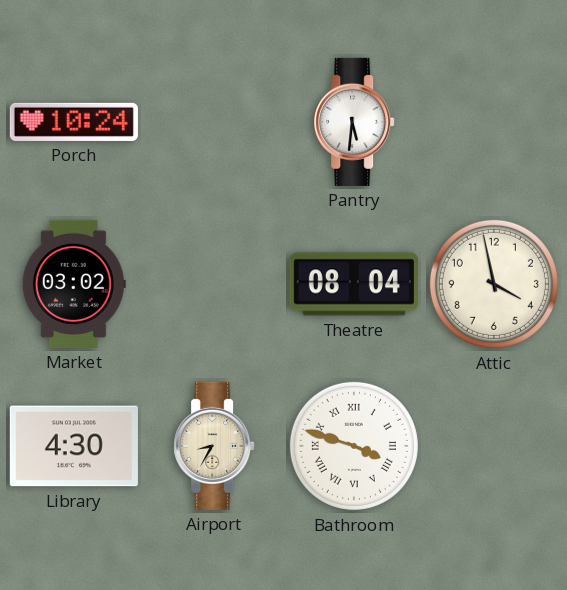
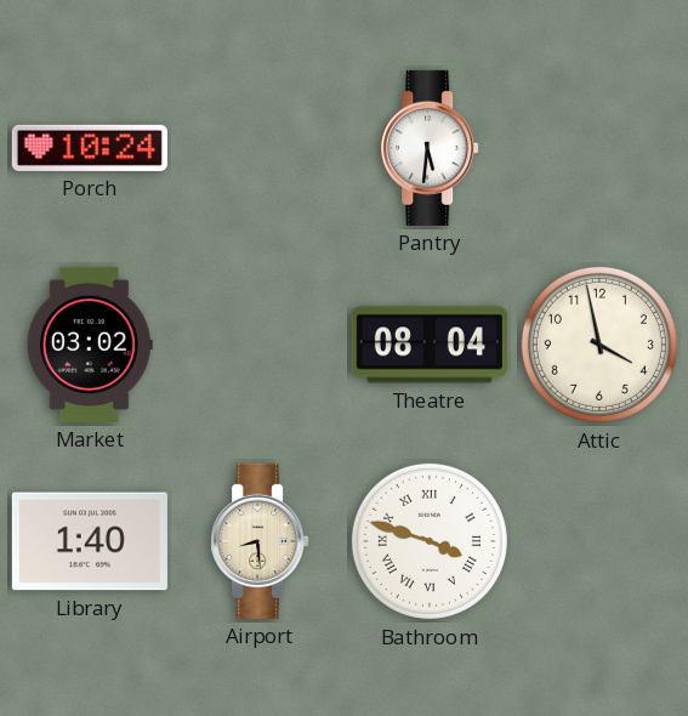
Library: 4:30 -> 1:40 (90, 541)
Airport: 8:35 -> 8:29 (260, 541)
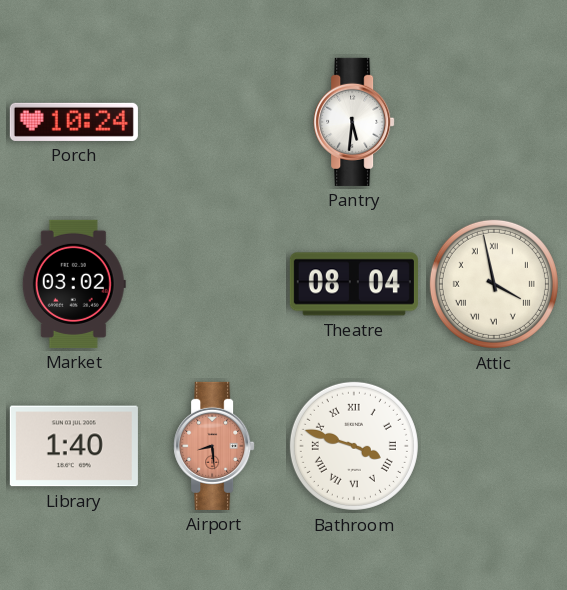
Attic numerals: Arabic -> Roman (494, 284)
Airport dial: cream -> salmon (214, 446)
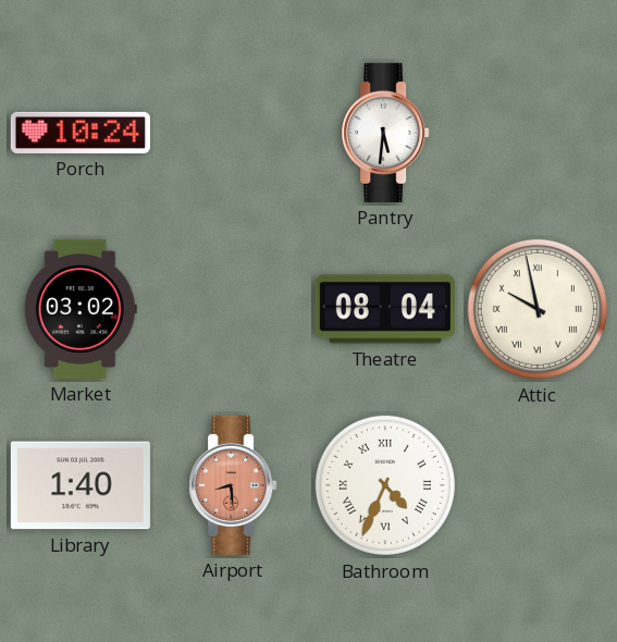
Attic: 3:58 -> 9:58 (538, 309)
Bathroom: 3:48 -> 4:34 (385, 485)
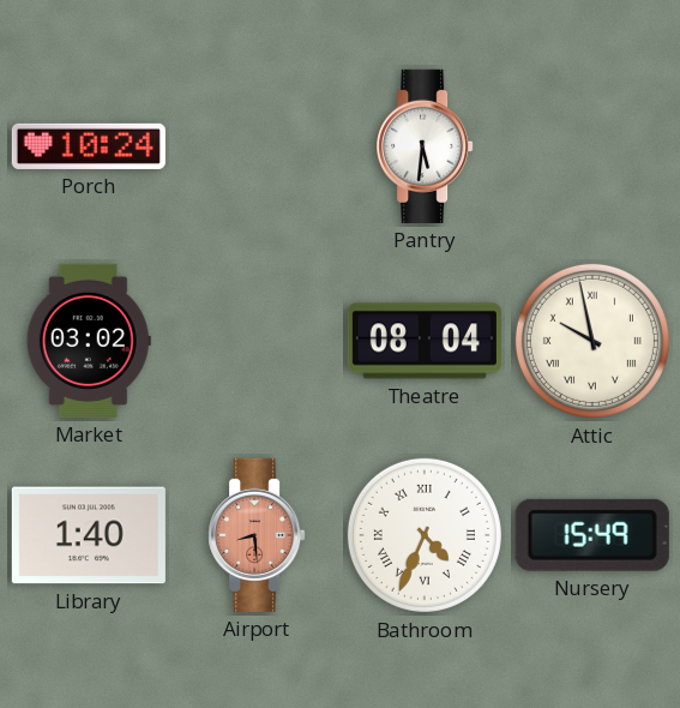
Nursery: none -> 15:49 (592, 535)
